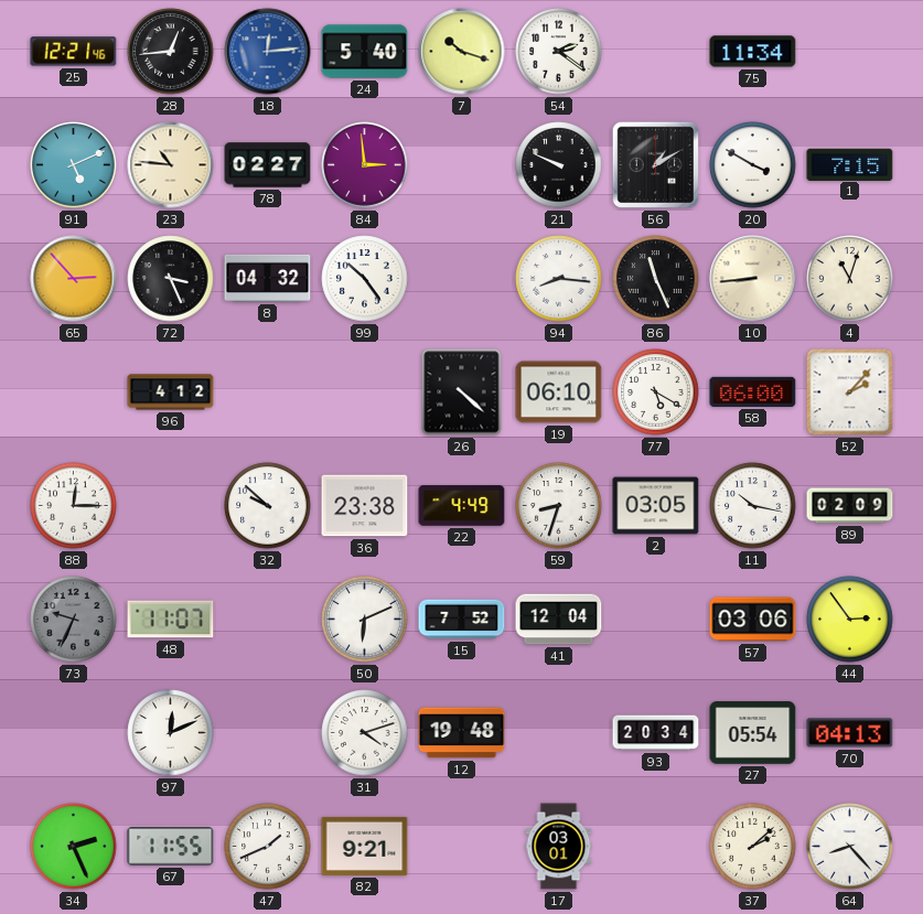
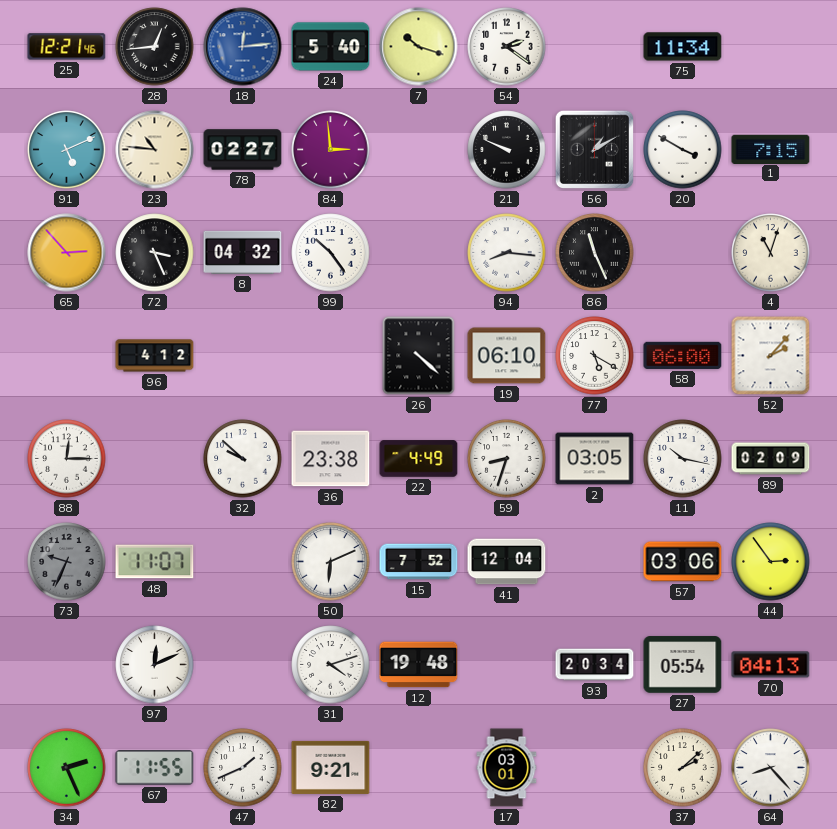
10: 8:44 -> none (753, 279)
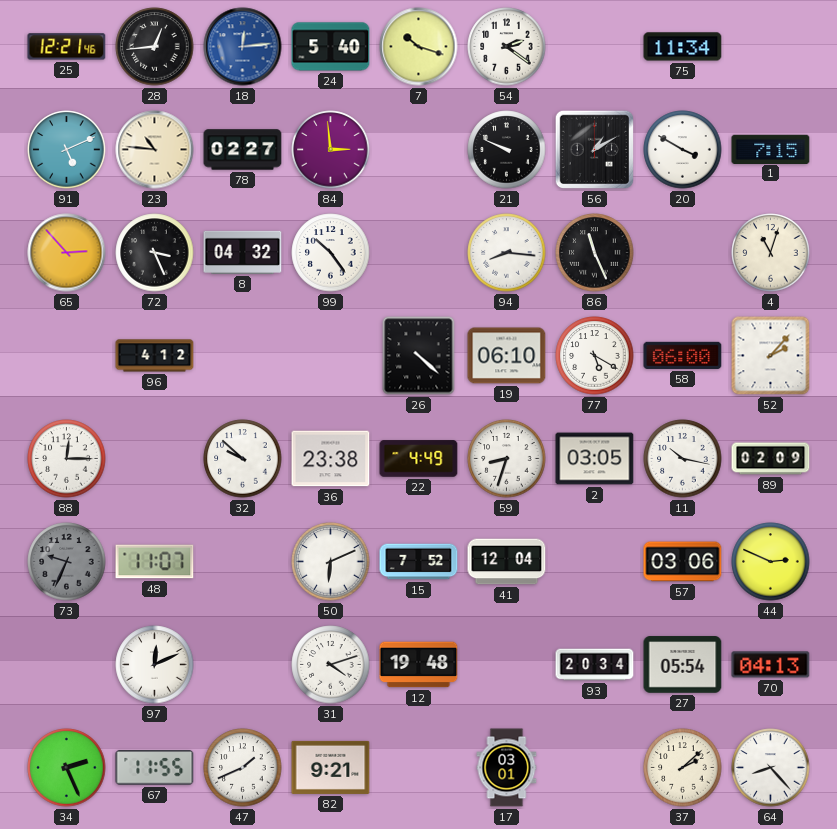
44: 2:54 -> 2:49 (771, 562)
